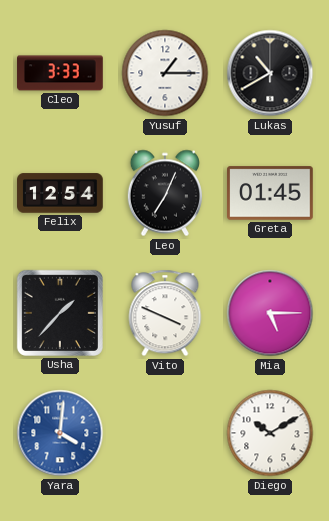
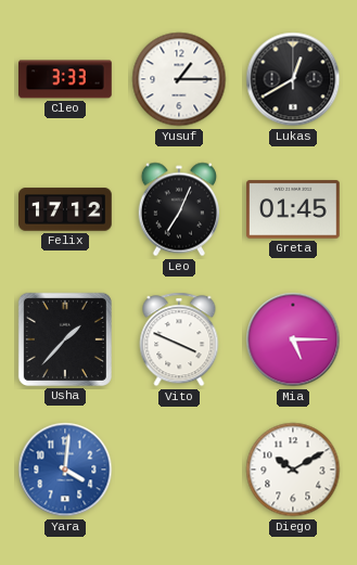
Lukas: 10:40 -> 12:40 (293, 79)
Felix: 12:54 -> 17:12 (65, 209)
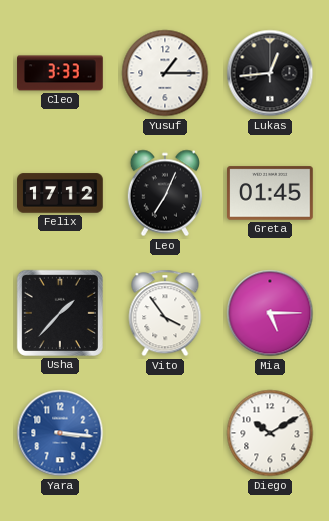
Lukas: 12:40 -> 12:44 (270, 73)
Vito: 3:49 -> 3:54 (165, 313)
Yara: 4:01 -> 3:16 (60, 433)
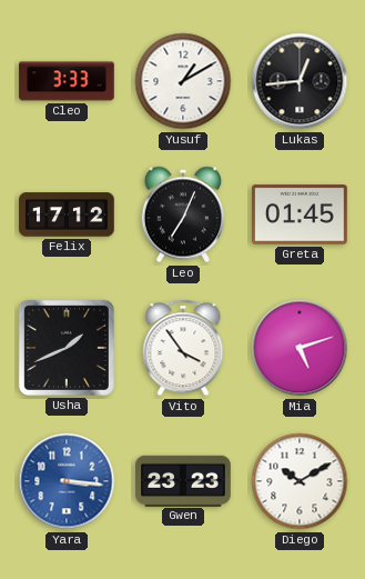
Yusuf: 1:15 -> 1:10 (183, 81)
Usha: 1:37 -> 1:41 (67, 348)
Mia: 5:15 -> 5:12 (300, 348)
Gwen: none -> 23:23 (183, 480)
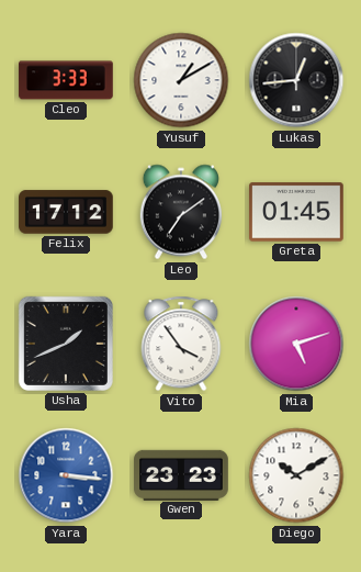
Leo: 7:04 -> 7:09 (180, 212)
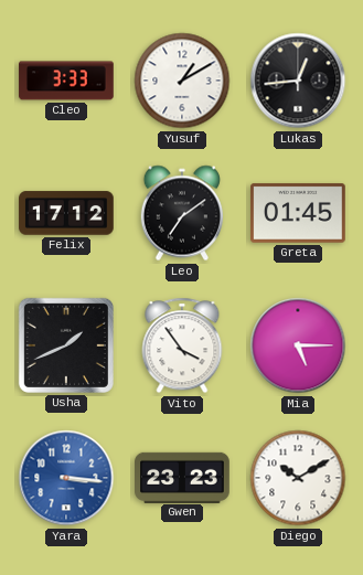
Mia: 5:12 -> 5:15 (298, 345)
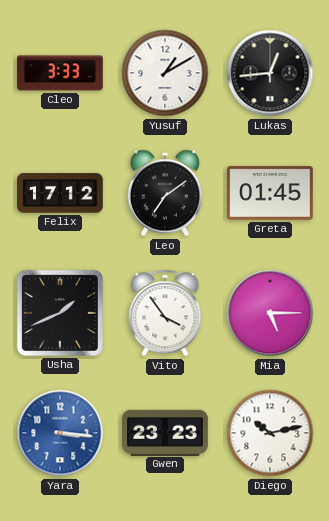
Diego: 10:10 -> 10:13 (270, 433)
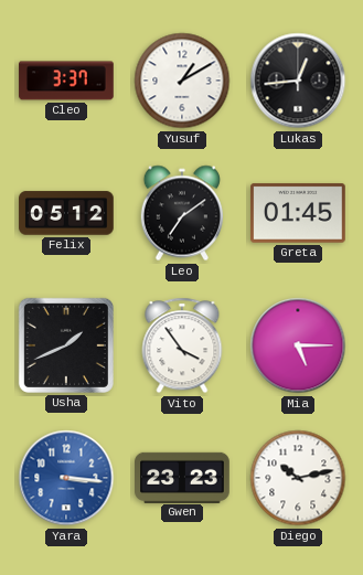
Cleo: 3:33 -> 3:37 (66, 81)
Felix: 17:12 -> 05:12 (66, 213)
